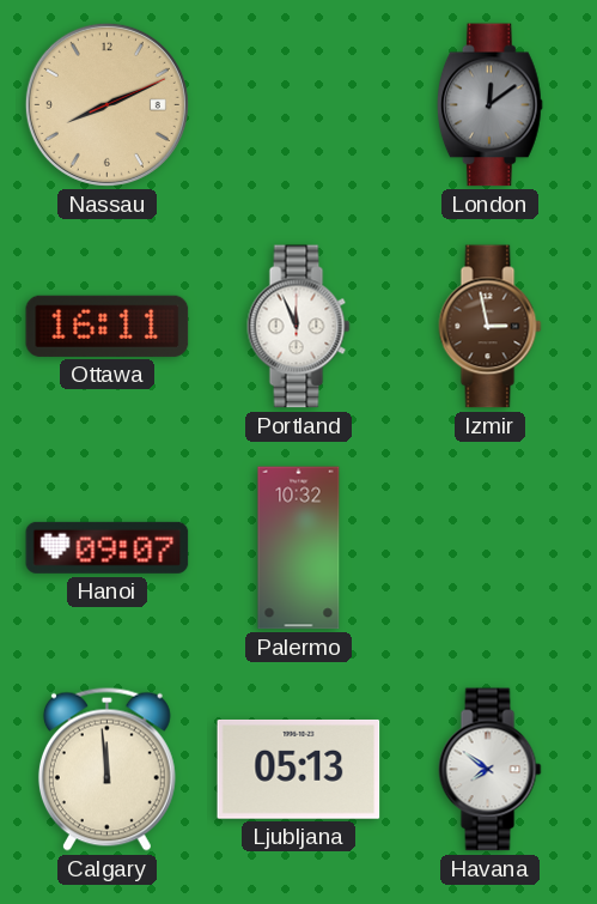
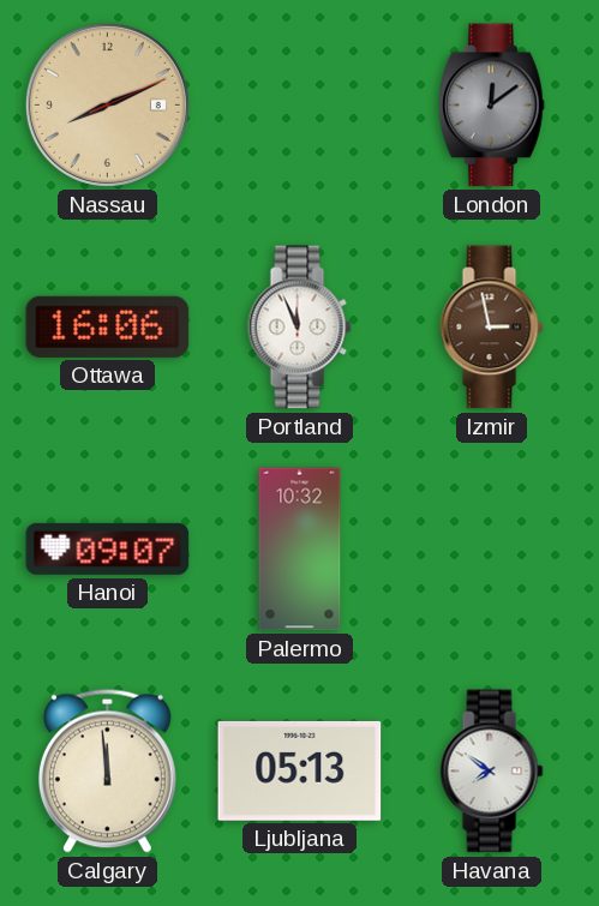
Ottawa: 16:11 -> 16:06 (108, 326)
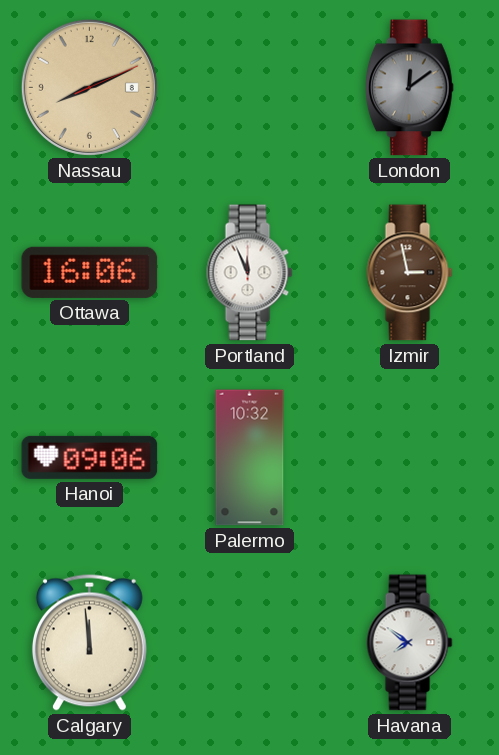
Hanoi: 09:07 -> 09:06 (90, 457)
Ljubljana: 05:13 -> none (300, 772)
